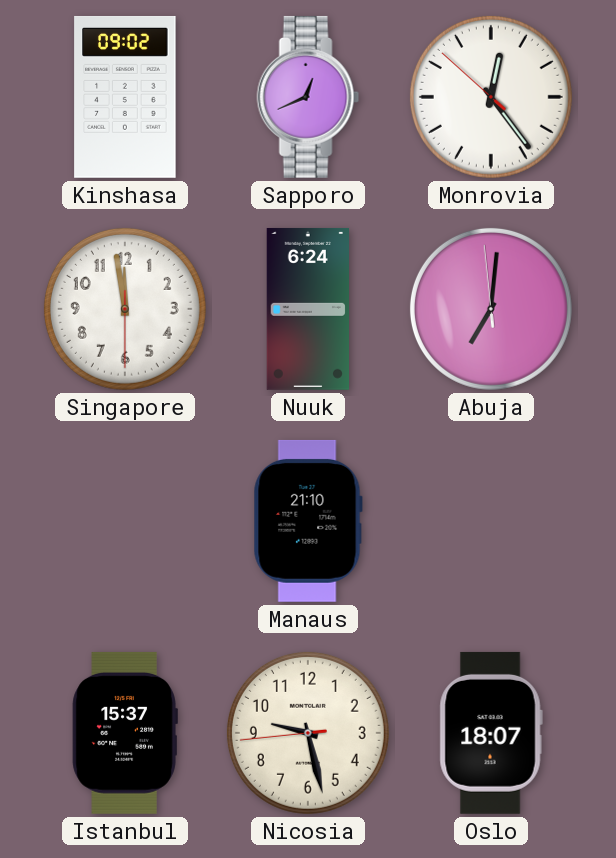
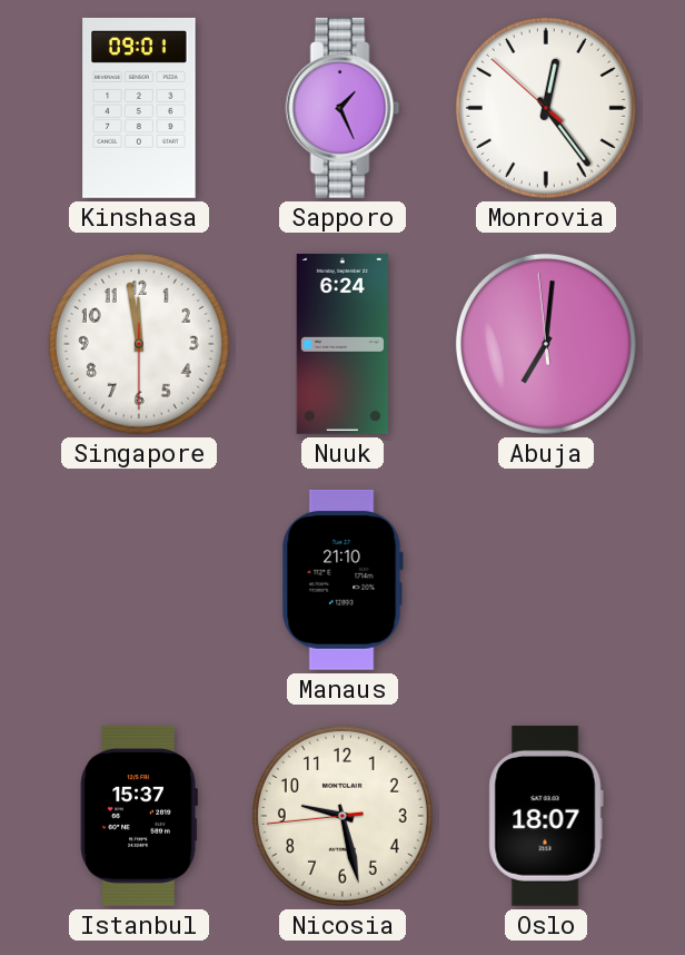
Kinshasa: 09:02 -> 09:01 (139, 108)
Sapporo: 12:41 -> 1:26 (343, 108)
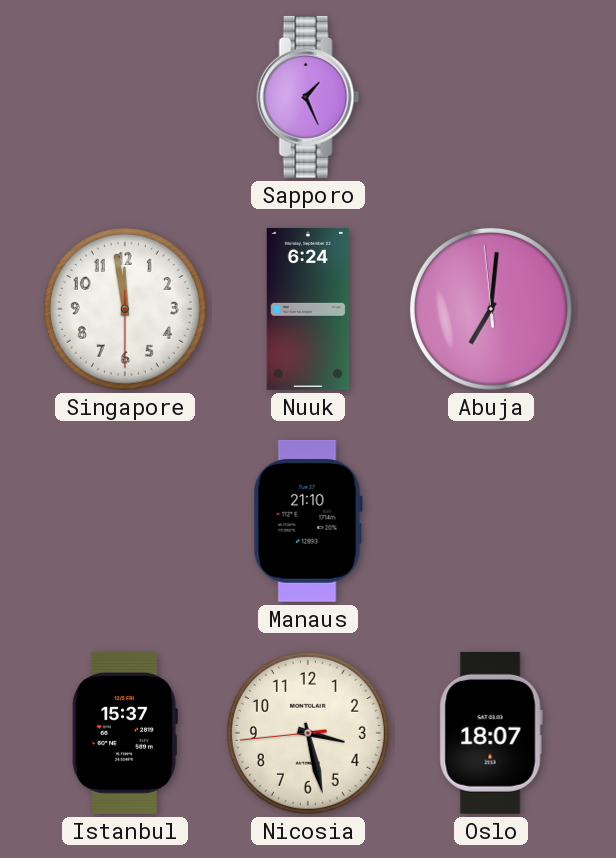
Kinshasa: 09:01 -> none (139, 108)
Monrovia: 12:23 -> none (546, 108)
Nicosia: 9:27 -> 3:27 (308, 733)
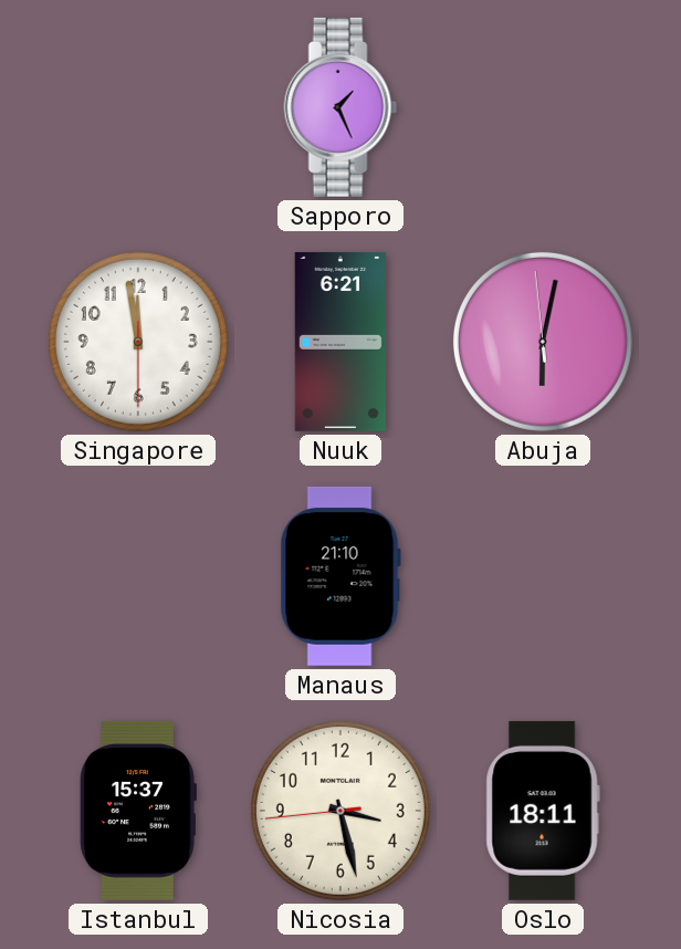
Nuuk: 6:24 -> 6:21 (339, 342)
Abuja: 7:00 -> 6:01 (543, 342)
Oslo: 18:07 -> 18:11 (543, 811)
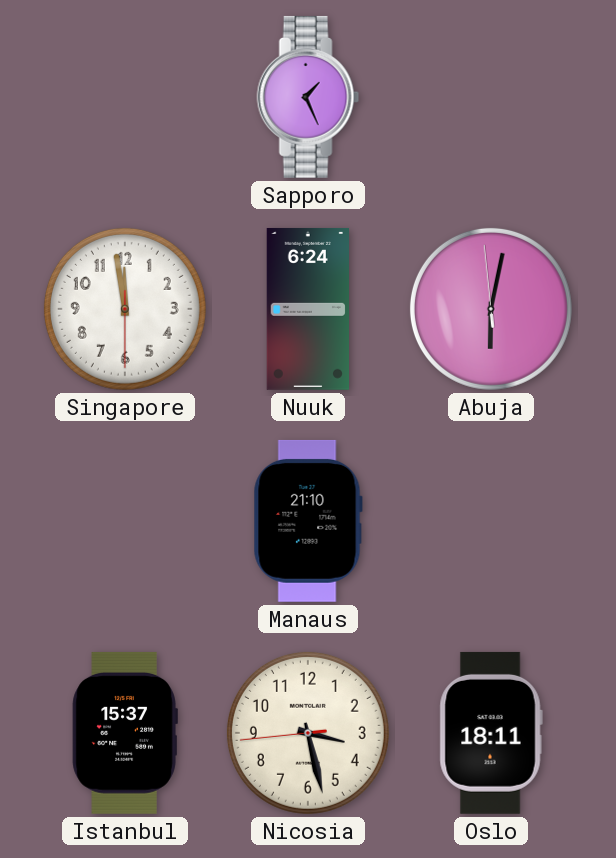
Nuuk: 6:21 -> 6:24 (307, 309)
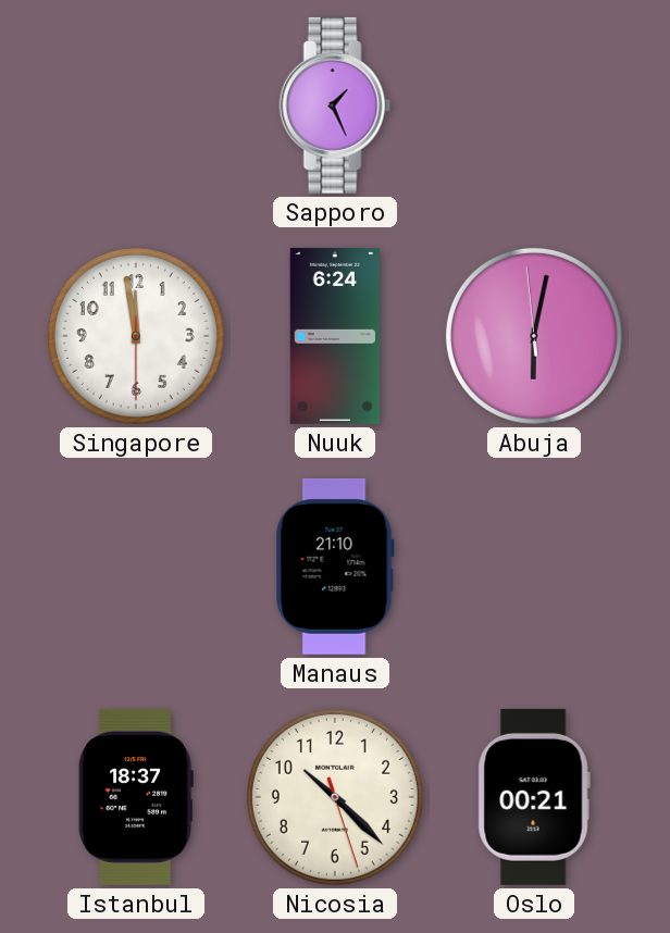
Istanbul: 15:37 -> 18:37 (136, 797)
Nicosia: 3:27 -> 10:22 (335, 797)
Oslo: 18:11 -> 00:21 (534, 797)
